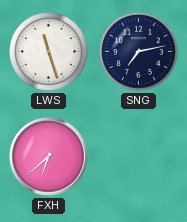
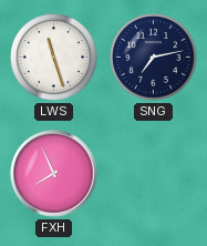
FXH: 6:38 -> 7:56 (54, 174)
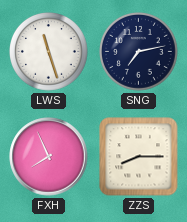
ZZS: none -> 8:15 (139, 157)
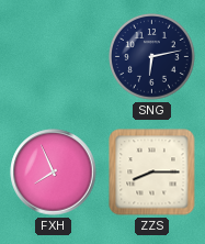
LWS: 11:27 -> none (49, 52)
SNG: 7:13 -> 6:13 (152, 57)
